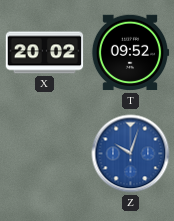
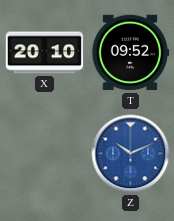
X: 20:02 -> 20:10 (45, 53)
Z: 10:03 -> 10:11 (131, 154)
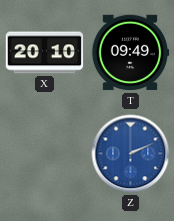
T: 09:52 -> 09:49 (130, 53)
Z: 10:11 -> 2:11 (131, 154)
